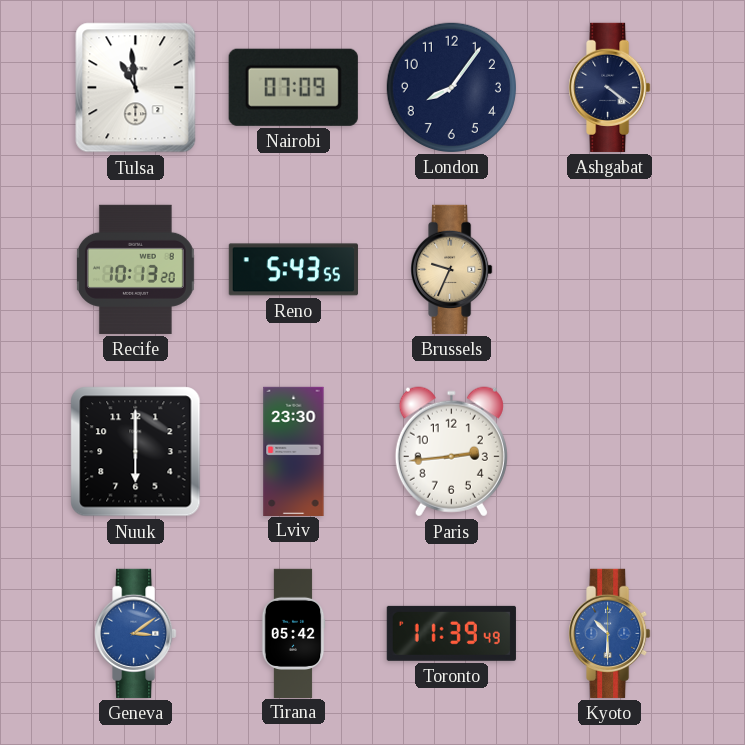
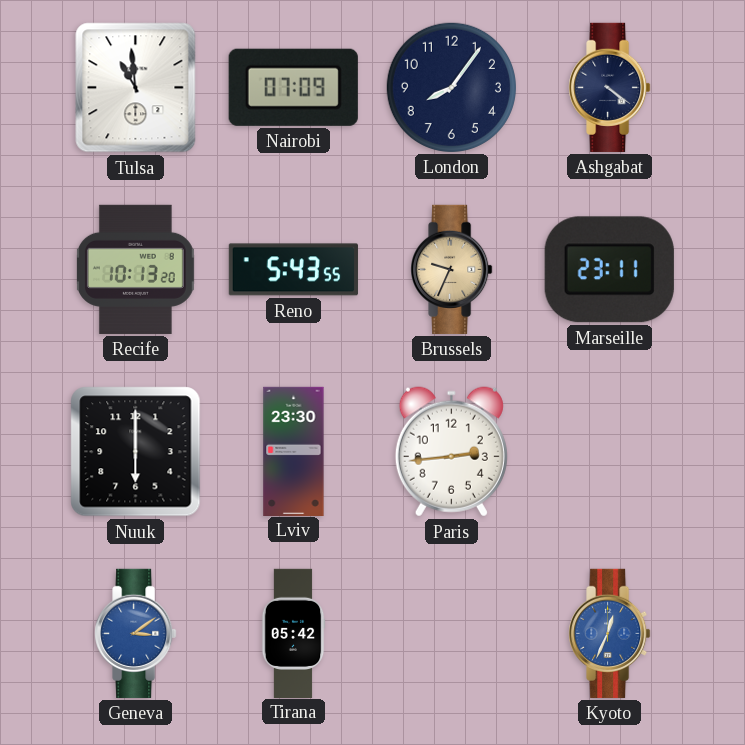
Marseille: none -> 23:11 (609, 270)
Toronto: 11:39 -> none (451, 633)
Kyoto: 10:30 -> 12:34 (610, 633)
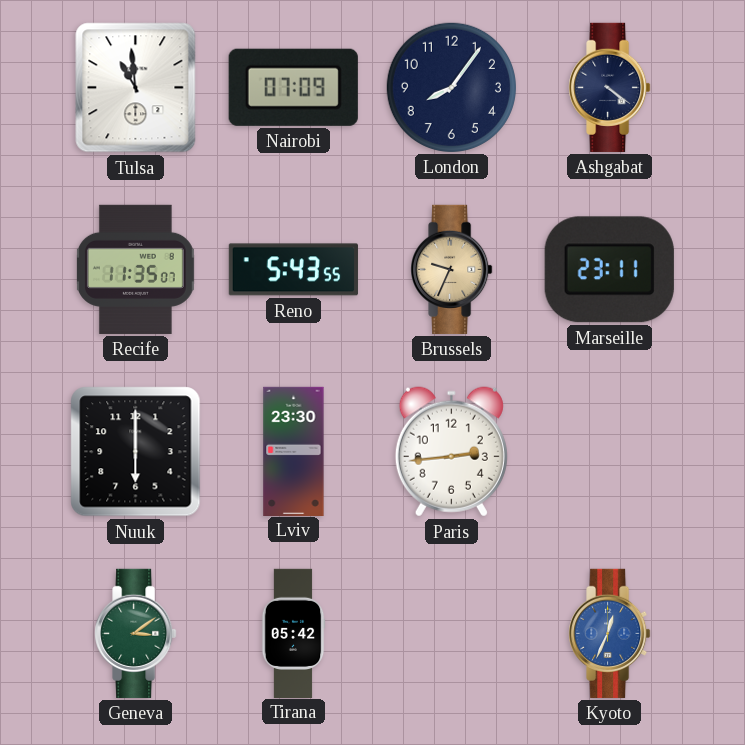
Recife: 10:13 -> 11:35 (135, 269)
Geneva dial: blue -> green (136, 633)
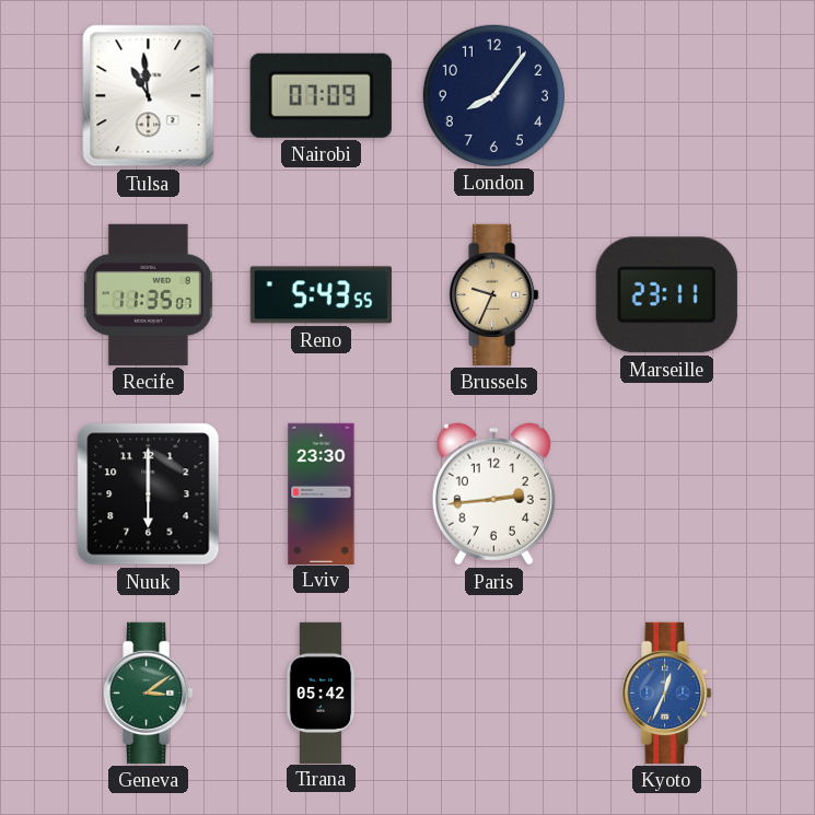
Ashgabat: 4:21 -> none (610, 87)
